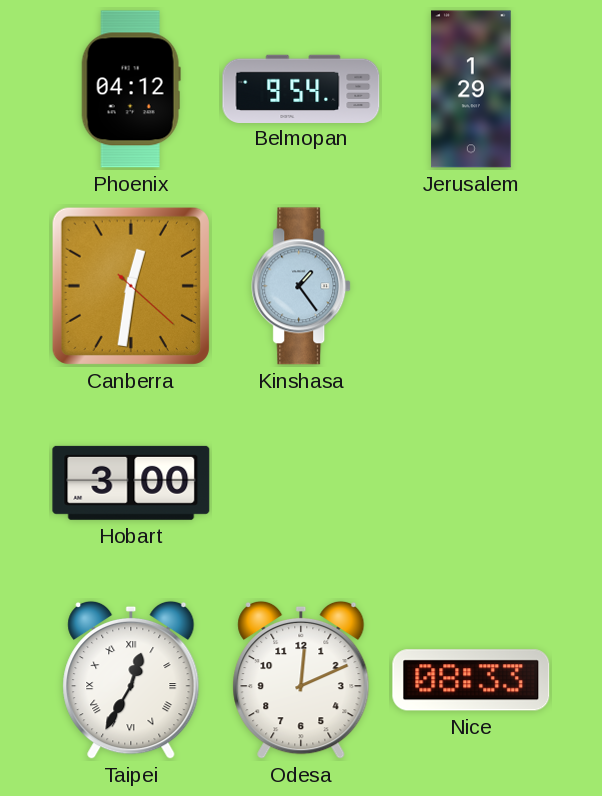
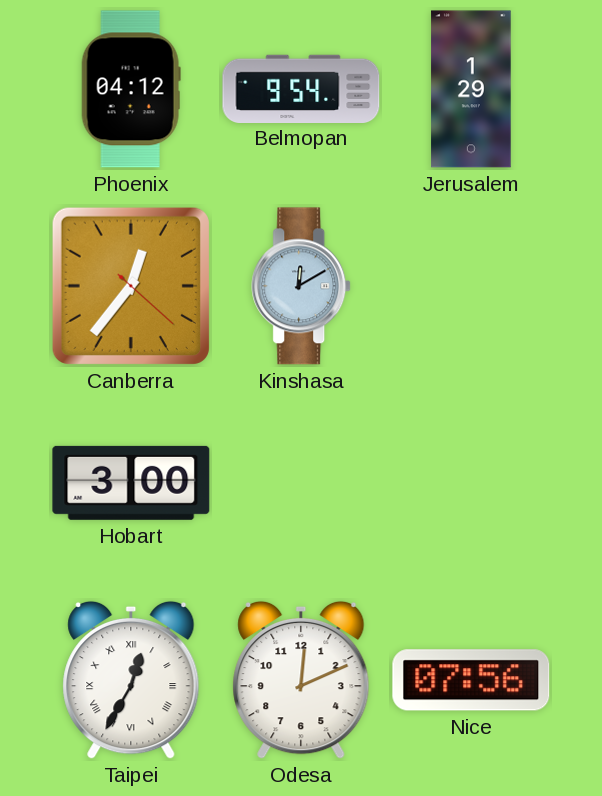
Canberra: 12:31 -> 12:36 (131, 286)
Kinshasa: 1:24 -> 12:10 (302, 286)
Nice: 08:33 -> 07:56 (471, 680)
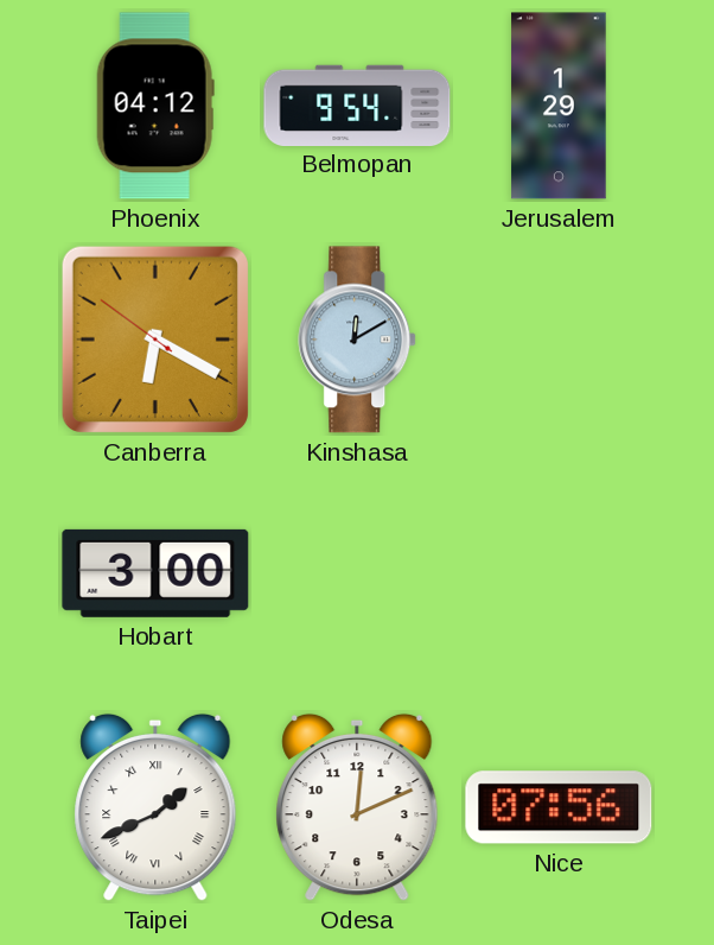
Canberra: 12:36 -> 6:19 (155, 340)
Taipei: 12:35 -> 1:41 (155, 807)
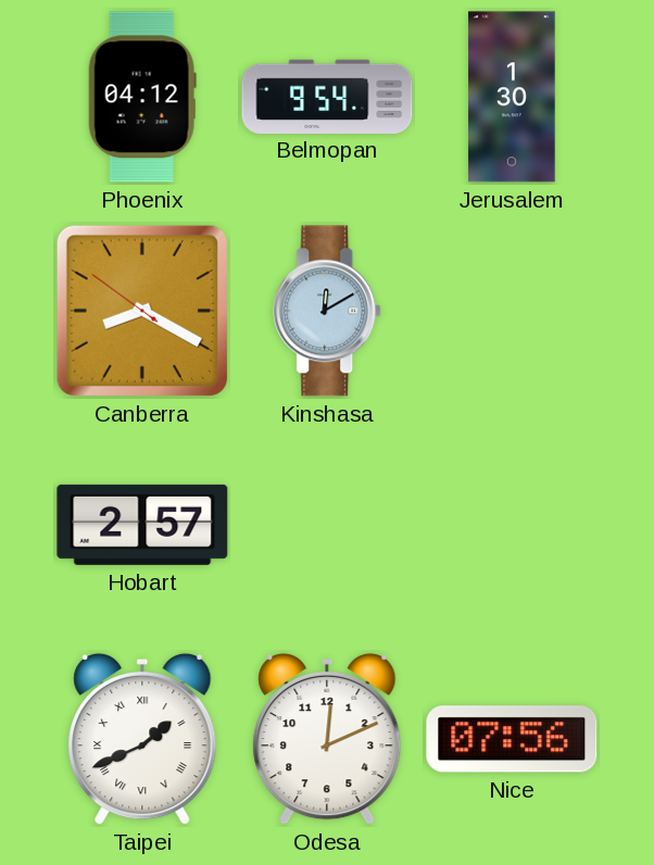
Jerusalem: 1:29 -> 1:30 (512, 97)
Canberra: 6:19 -> 8:19 (142, 311)
Hobart: 3:00 -> 2:57 (142, 525)
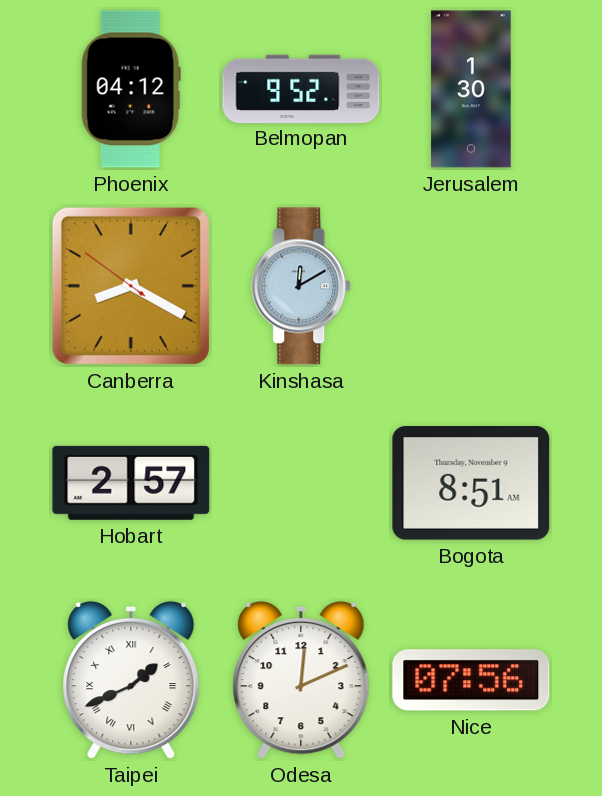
Belmopan: 9:54 -> 9:52 (301, 88)
Bogota: none -> 8:51 (471, 483)
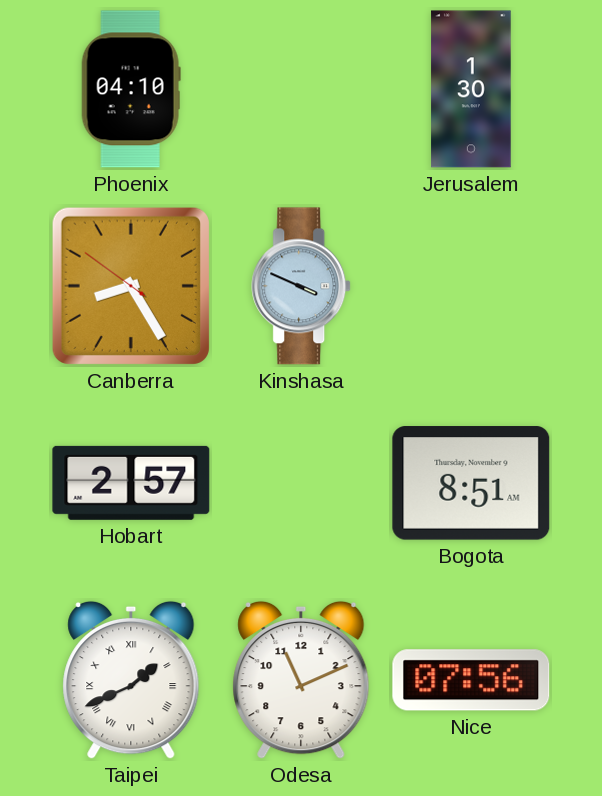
Phoenix: 04:12 -> 04:10 (131, 89)
Belmopan: 9:52 -> none (301, 88)
Canberra: 8:19 -> 8:24 (131, 286)
Kinshasa: 12:10 -> 3:49 (302, 286)
Odesa: 12:11 -> 11:11 (301, 680)
